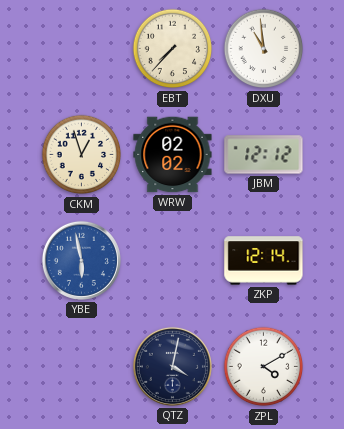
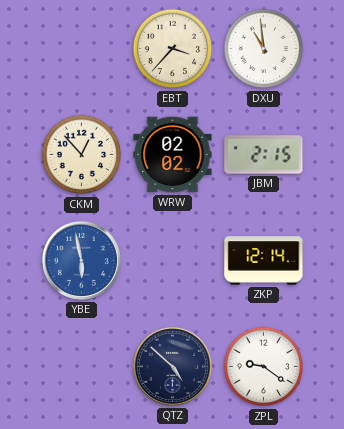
EBT: 7:37 -> 3:37 (173, 49)
CKM: 12:57 -> 12:53 (82, 155)
JBM: 12:12 -> 2:15 (264, 155)
QTZ: 4:02 -> 4:52 (172, 366)
ZPL: 4:10 -> 9:21 (264, 367)
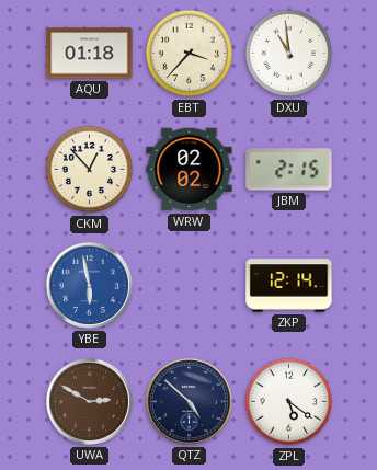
AQU: none -> 01:18 (90, 54)
UWA: none -> 2:50 (89, 401)
ZPL: 9:21 -> 5:21 (289, 402)
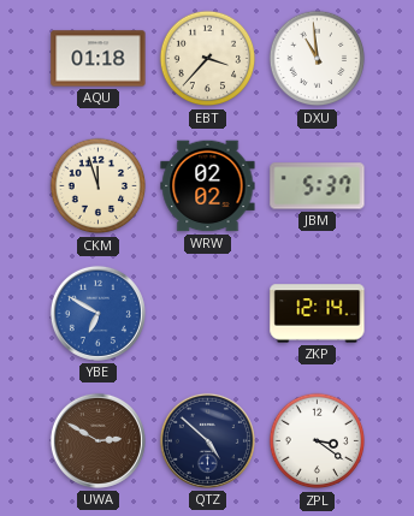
CKM: 12:53 -> 11:57 (99, 186)
JBM: 2:15 -> 5:37 (318, 186)
YBE: 5:58 -> 6:50 (97, 313)
ZPL: 5:21 -> 3:21 (318, 441)
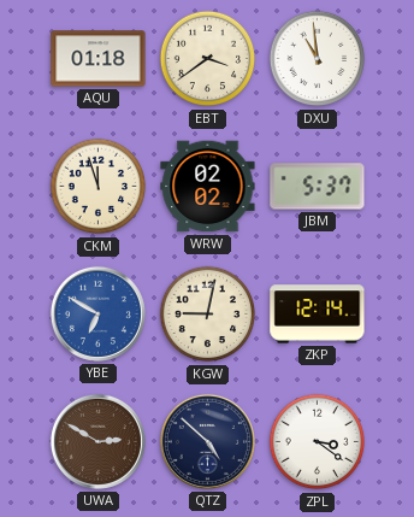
EBT: 3:37 -> 3:39 (208, 59)
KGW: none -> 9:02 (208, 315)
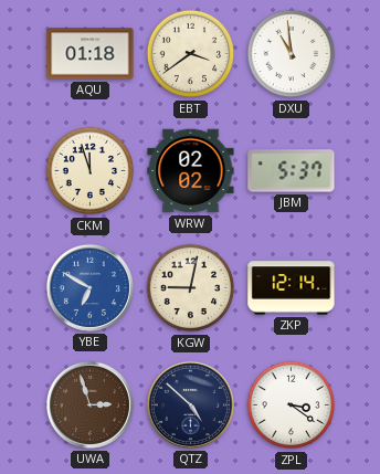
UWA: 2:50 -> 2:57 (89, 404)
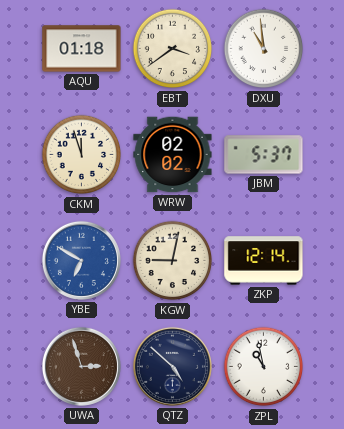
ZPL: 3:21 -> 10:58 (264, 367)
